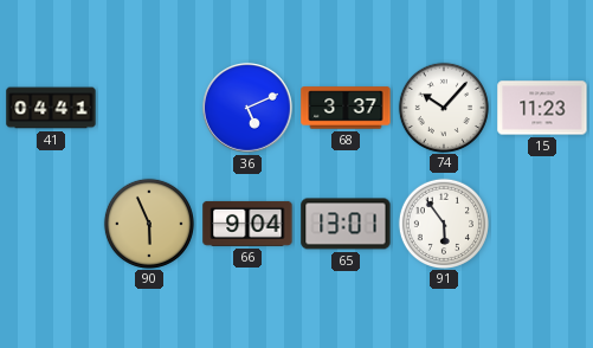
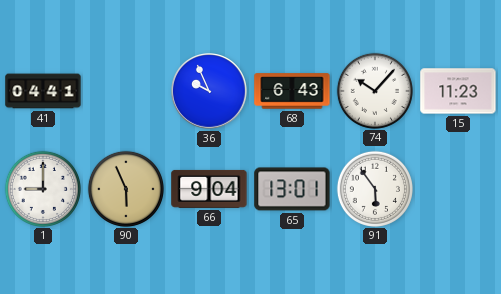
36: 5:11 -> 9:56 (210, 92)
68: 3:37 -> 6:43 (292, 91)
1: none -> 9:00 (42, 188)
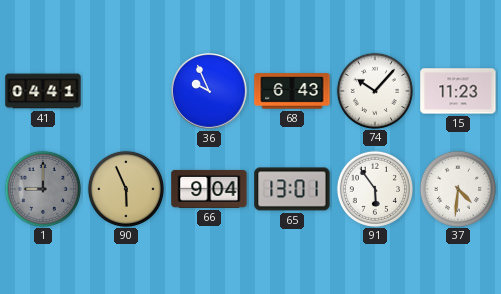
1 dial: white -> grey (42, 188)
37: none -> 4:31 (457, 188)
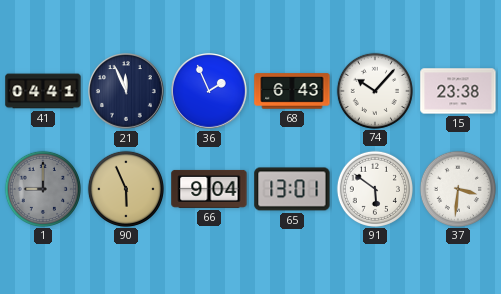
21: none -> 11:56 (127, 92)
36: 9:56 -> 1:56 (210, 92)
15: 11:23 -> 23:38 (458, 91)
91: 5:54 -> 5:51 (374, 188)
37: 4:31 -> 3:31 (457, 188)
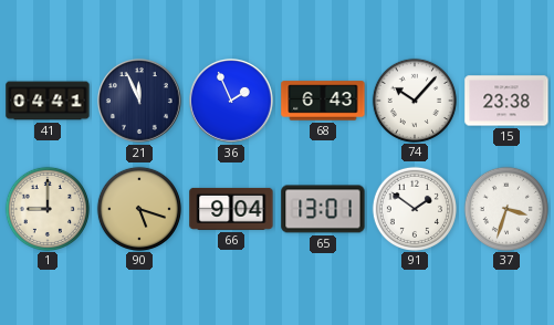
1 dial: grey -> cream (46, 208)
90: 5:56 -> 5:18 (138, 208)
91: 5:51 -> 1:51 (414, 208)
37: 3:31 -> 3:33 (505, 208)
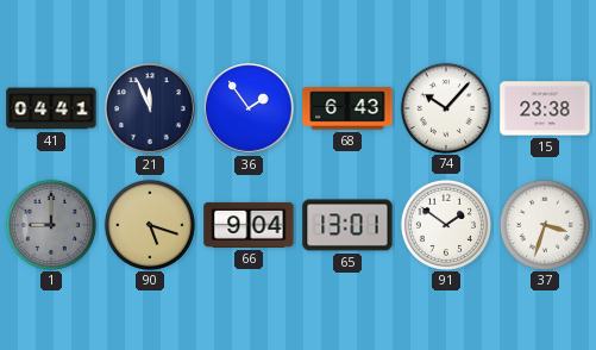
36: 1:56 -> 1:54 (250, 110)
1 dial: cream -> grey (50, 224)
